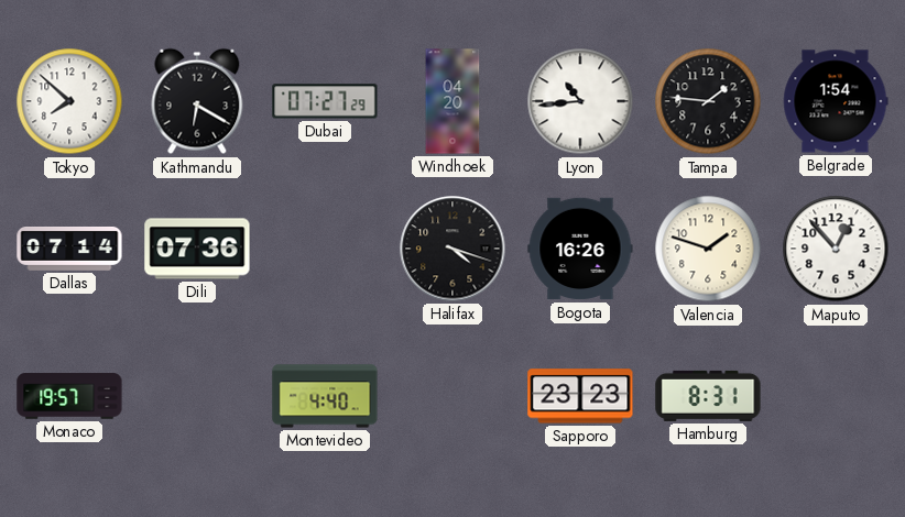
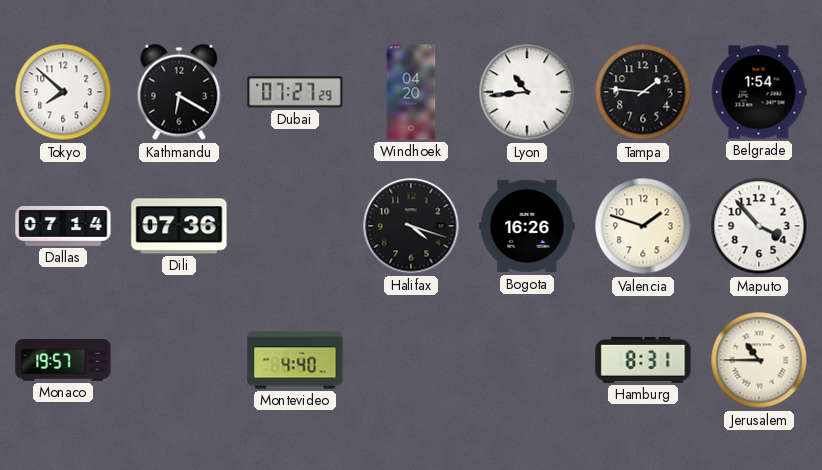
Maputo: 12:53 -> 3:53 (759, 226)
Sapporo: 23:23 -> none (580, 396)
Jerusalem: none -> 10:45 (759, 360)
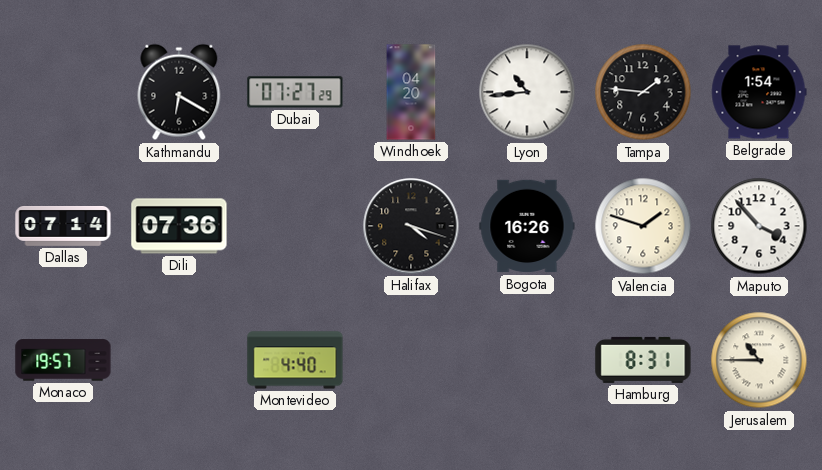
Tokyo: 7:52 -> none (63, 92)
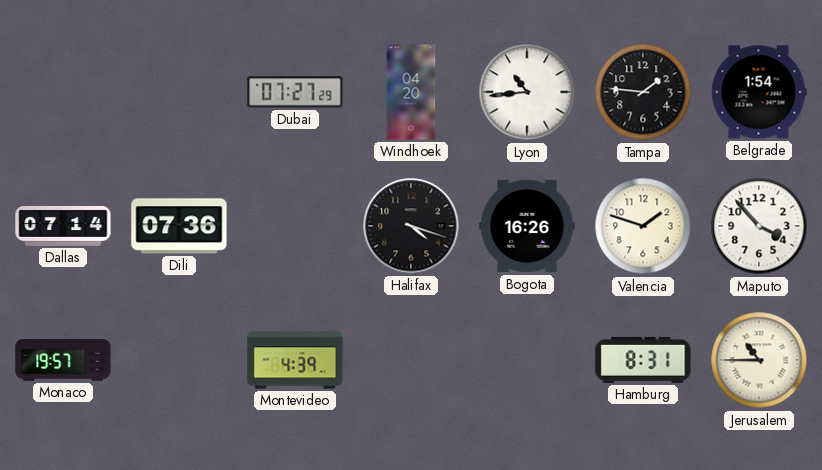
Kathmandu: 6:20 -> none (179, 92)
Montevideo: 4:40 -> 4:39 (295, 360)
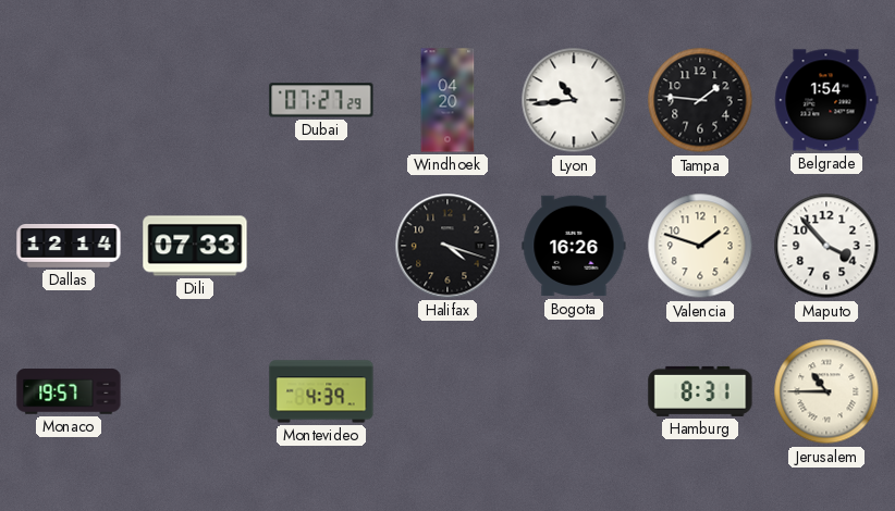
Dallas: 07:14 -> 12:14 (69, 247)
Dili: 07:36 -> 07:33 (195, 246)
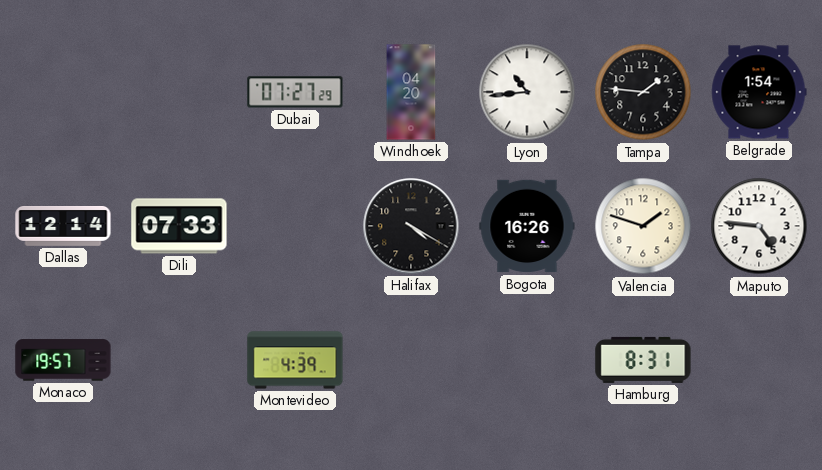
Halifax: 4:18 -> 4:20 (411, 226)
Maputo: 3:53 -> 4:46 (759, 226)
Jerusalem: 10:45 -> none (826, 391)
